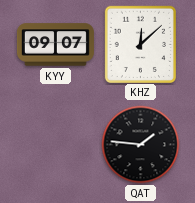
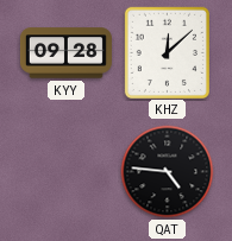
KYY: 09:07 -> 09:28 (65, 53)
QAT: 1:46 -> 4:46 (168, 172)
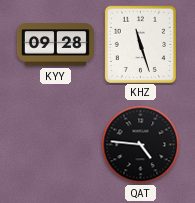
KHZ: 12:08 -> 11:27 (140, 44)
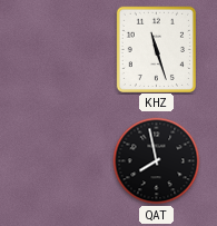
KYY: 09:28 -> none (55, 45)
QAT: 4:46 -> 7:58 (157, 161)
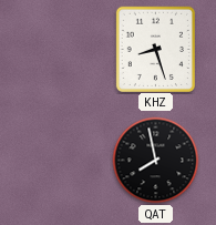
KHZ: 11:27 -> 8:27 (155, 49)
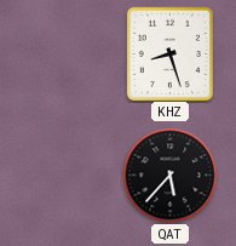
QAT: 7:58 -> 5:37 (171, 176)
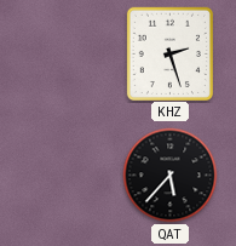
KHZ: 8:27 -> 2:27 (169, 53)
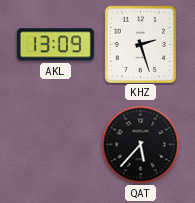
AKL: none -> 13:09 (55, 45)
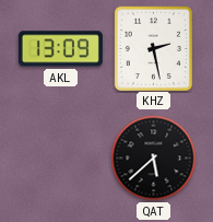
KHZ: 2:27 -> 2:28 (153, 48)
QAT: 5:37 -> 5:38 (154, 159)
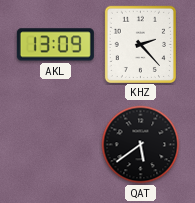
KHZ: 2:28 -> 2:23 (140, 44)
QAT: 5:38 -> 5:39 (141, 145)
